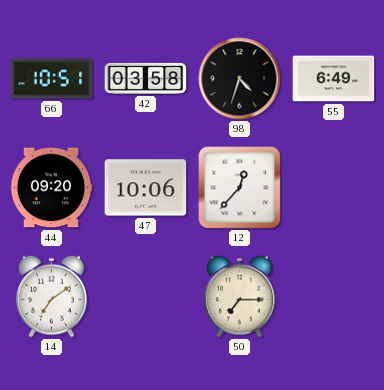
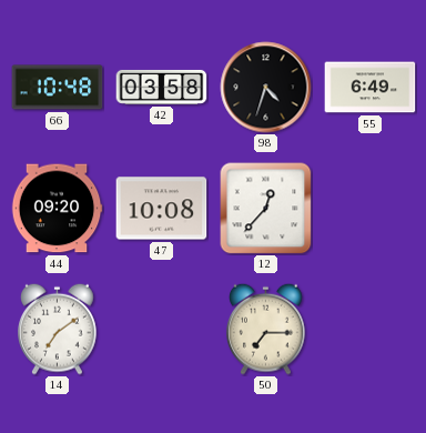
66: 10:51 -> 10:48 (58, 88)
47: 10:06 -> 10:08 (162, 209)
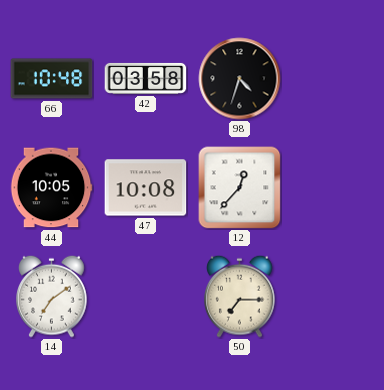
55: 6:49 -> none (371, 88)
44: 09:20 -> 10:05 (51, 188)
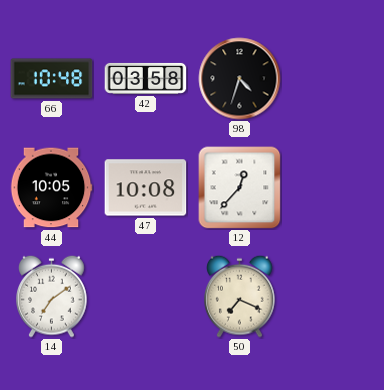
50: 7:15 -> 7:19 (240, 296)
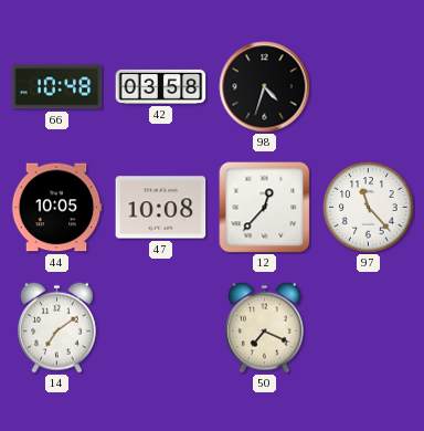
97: none -> 11:23 (369, 208)
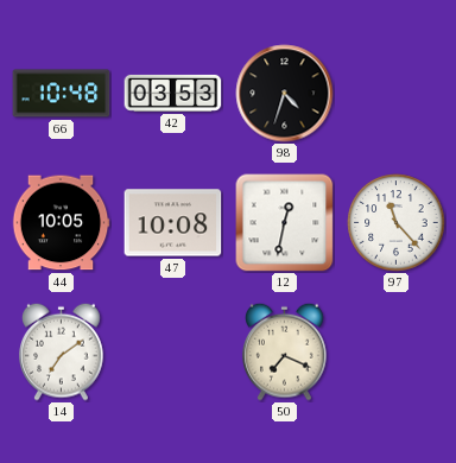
42: 03:58 -> 03:53 (173, 93)
12: 12:37 -> 12:32 (285, 223)
